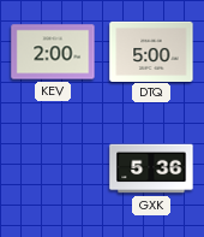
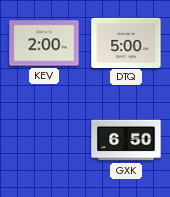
GXK: 5:36 -> 6:50 (126, 140)
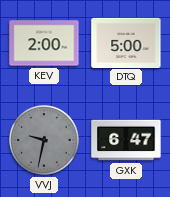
VVJ: none -> 9:32 (44, 140)
GXK: 6:50 -> 6:47 (126, 140)
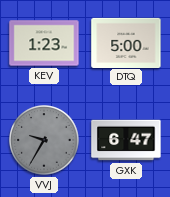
KEV: 2:00 -> 1:23 (44, 43)
VVJ: 9:32 -> 9:35 (44, 140)
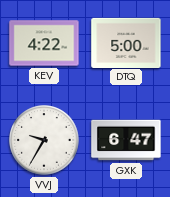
KEV: 1:23 -> 4:22 (44, 43)
VVJ dial: grey -> white (44, 140)
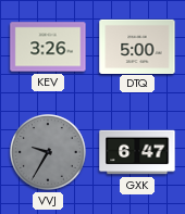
KEV: 4:22 -> 3:26 (48, 47)
VVJ dial: white -> grey (48, 152)
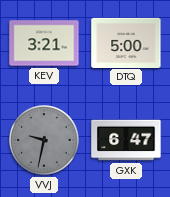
KEV: 3:26 -> 3:21 (44, 43)
VVJ: 9:35 -> 9:32 (44, 140)
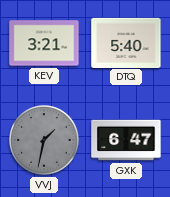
DTQ: 5:00 -> 5:40 (126, 42)
VVJ: 9:32 -> 1:32 (44, 140)
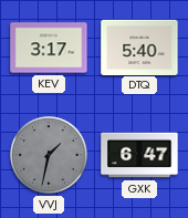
KEV: 3:21 -> 3:17 (49, 48)
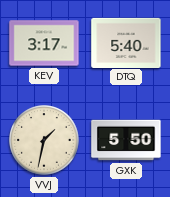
VVJ dial: grey -> cream (44, 140)
GXK: 6:47 -> 5:50 (126, 140)
